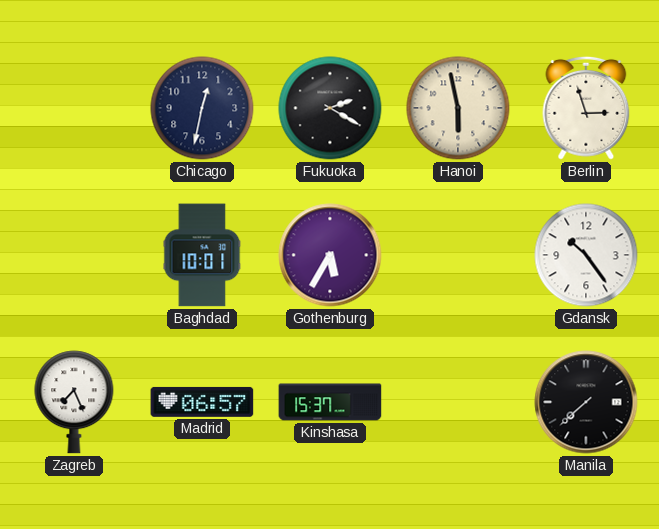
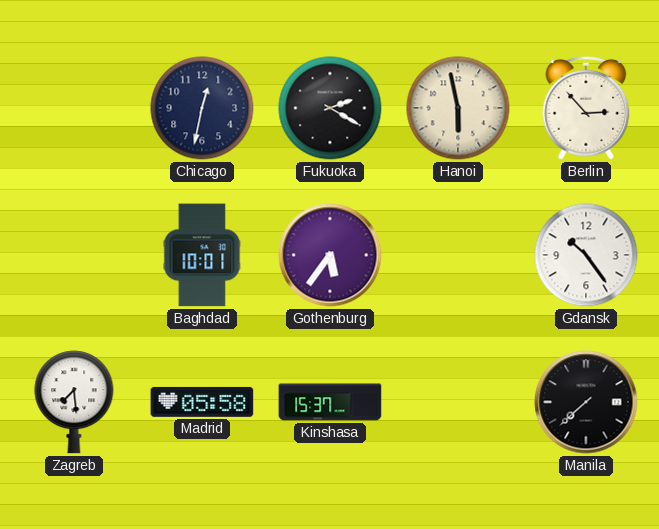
Berlin: 2:57 -> 2:53 (586, 108)
Gothenburg: 5:35 -> 5:36 (330, 255)
Zagreb: 7:26 -> 7:29 (74, 402)
Madrid: 06:57 -> 05:58 (202, 402)
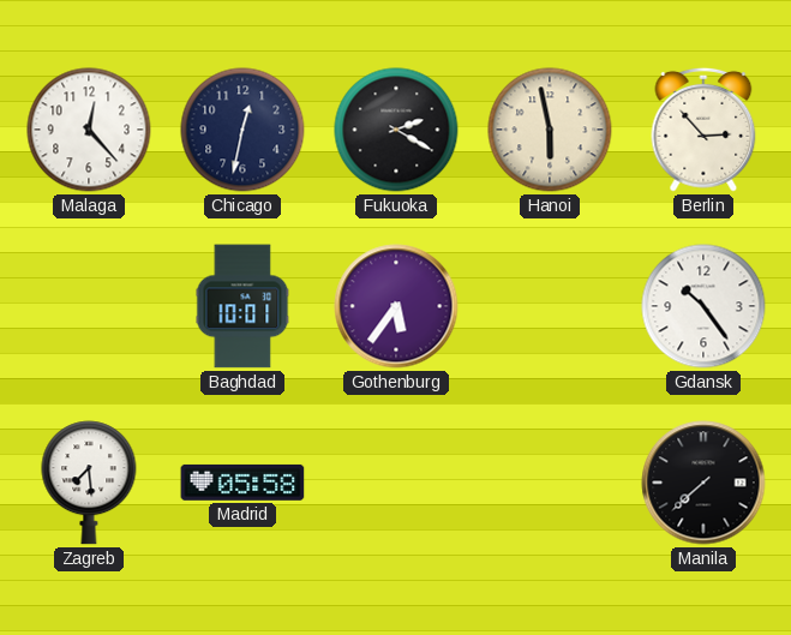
Malaga: none -> 12:23 (89, 130)
Kinshasa: 15:37 -> none (330, 402)
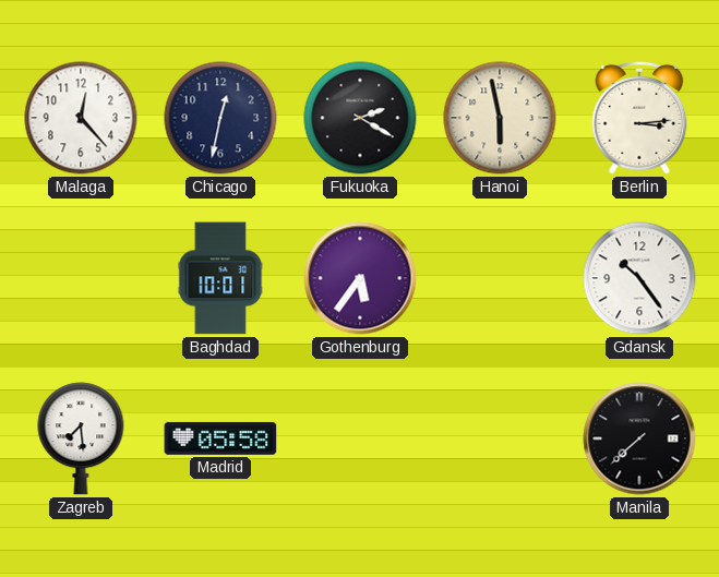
Berlin: 2:53 -> 3:14 (639, 118)
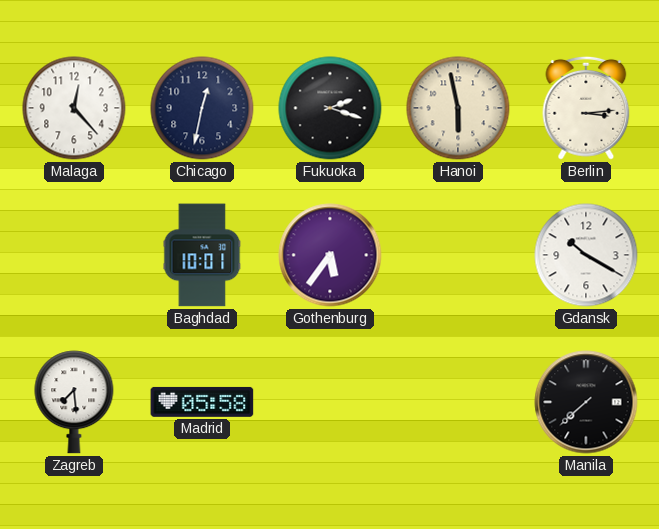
Fukuoka: 2:20 -> 2:18 (330, 108)
Gdansk: 10:24 -> 10:20 (586, 255)
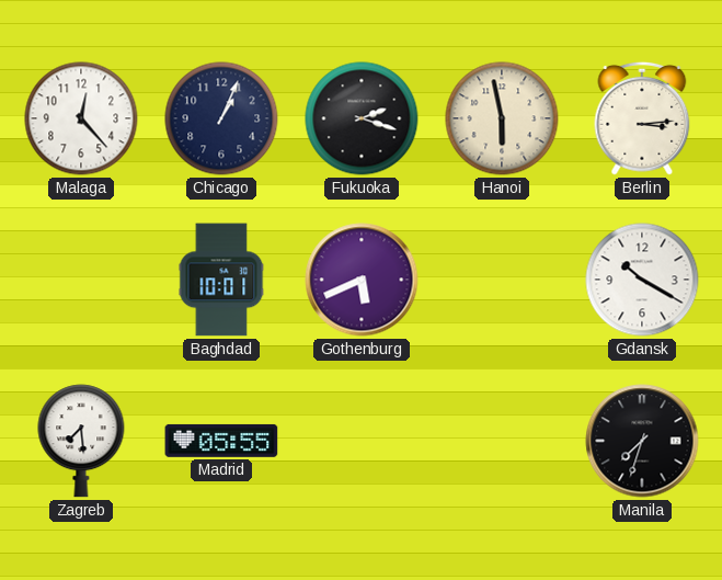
Chicago: 12:32 -> 1:04 (221, 118)
Gothenburg: 5:36 -> 5:41 (362, 280)
Madrid: 05:58 -> 05:55 (221, 441)
Manila: 7:38 -> 7:33 (642, 441)
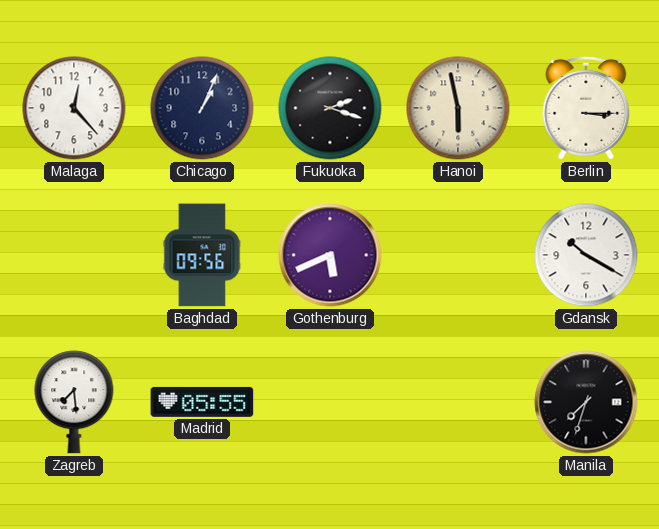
Berlin: 3:14 -> 3:15 (586, 108)
Baghdad: 10:01 -> 09:56 (202, 255)
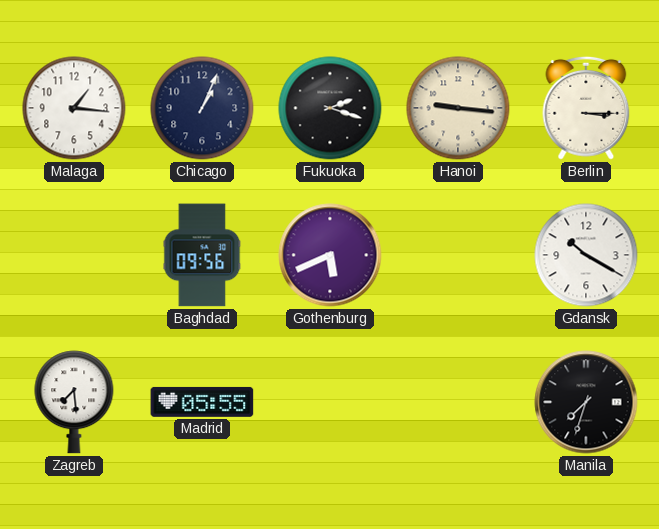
Malaga: 12:23 -> 1:16 (74, 108)
Hanoi: 5:58 -> 9:16 (458, 108)
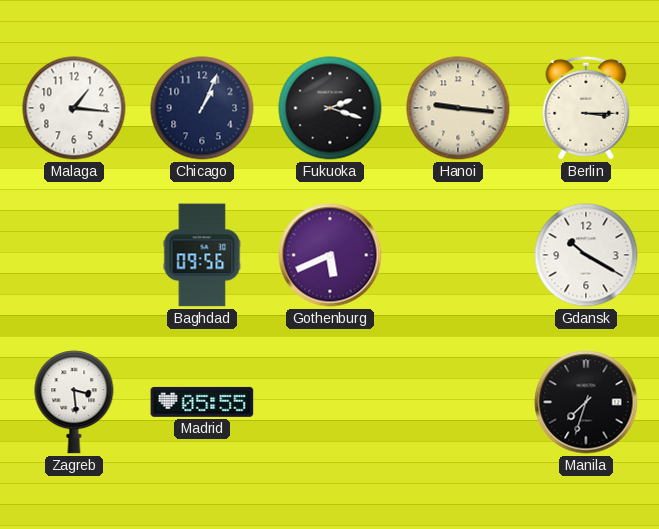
Zagreb: 7:29 -> 3:29 (74, 402)
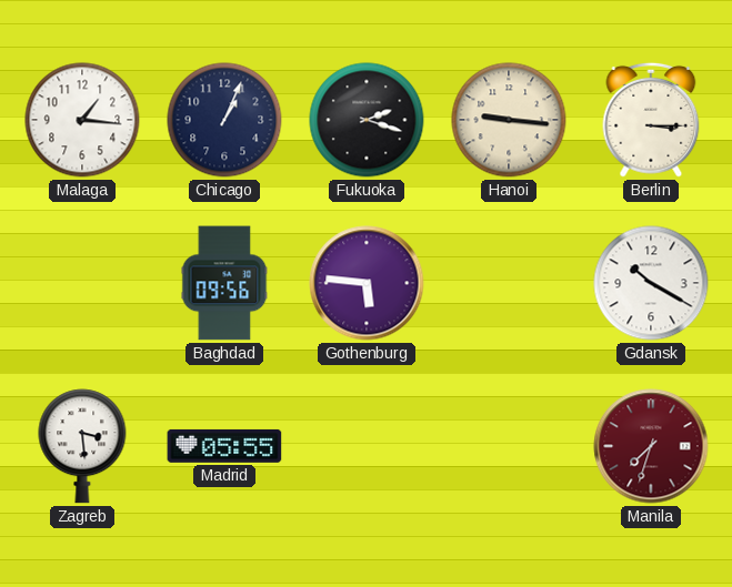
Gothenburg: 5:41 -> 5:46 (367, 283)
Manila dial: black -> burgundy (651, 446)
